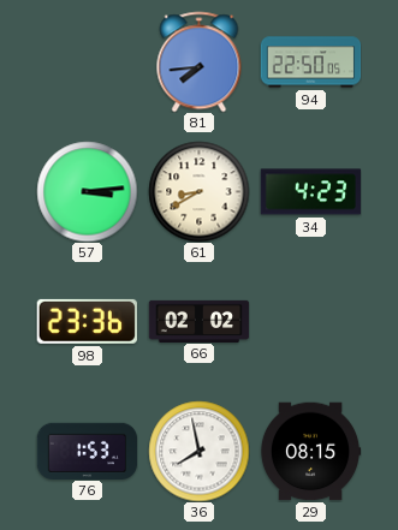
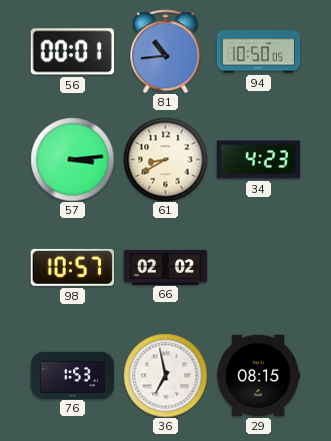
56: none -> 00:01 (72, 52)
81: 7:44 -> 10:44 (166, 51)
94: 22:50 -> 10:50 (258, 52)
98: 23:36 -> 10:57 (72, 267)
36: 7:58 -> 6:58 (165, 375)
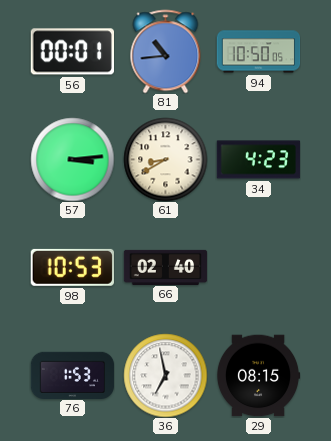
98: 10:57 -> 10:53 (72, 267)
66: 02:02 -> 02:40 (165, 267)
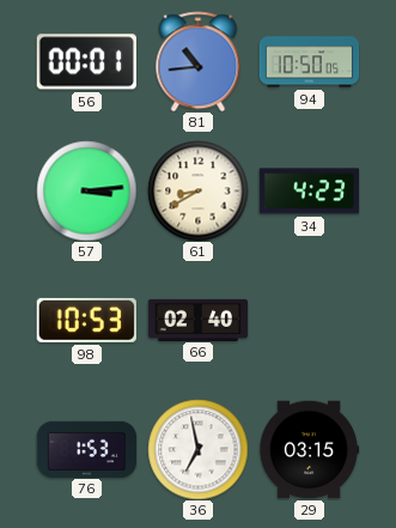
29: 08:15 -> 03:15 (309, 450)
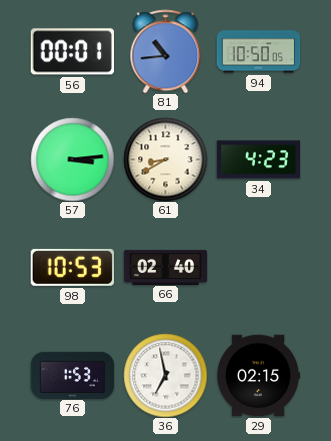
29: 03:15 -> 02:15 (258, 376)
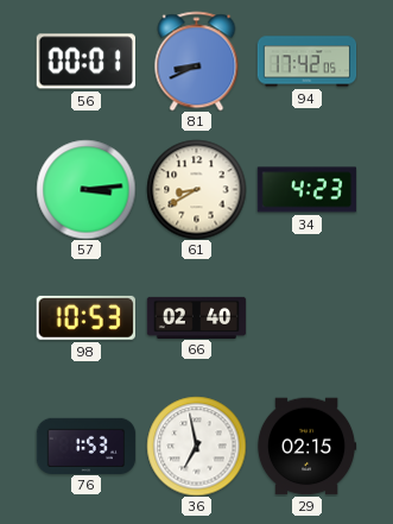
81: 10:44 -> 8:41 (197, 61)
94: 10:50 -> 17:42 (306, 62)
